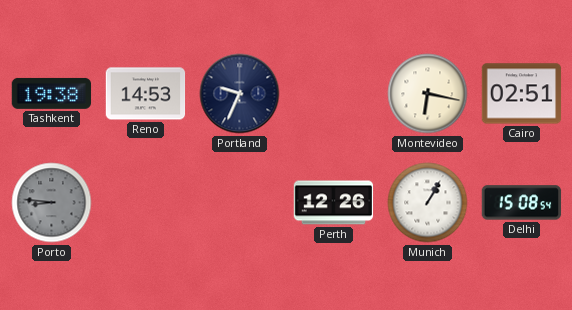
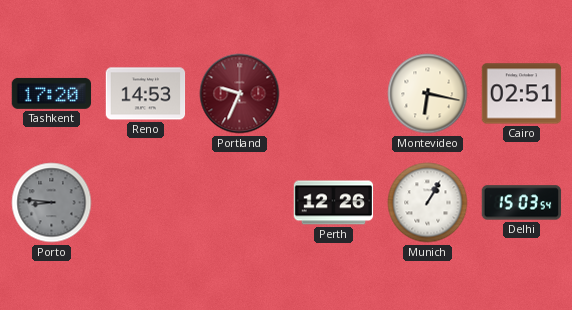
Tashkent: 19:38 -> 17:20 (52, 93)
Portland dial: navy -> burgundy (240, 94)
Delhi: 15:08 -> 15:03 (522, 203)
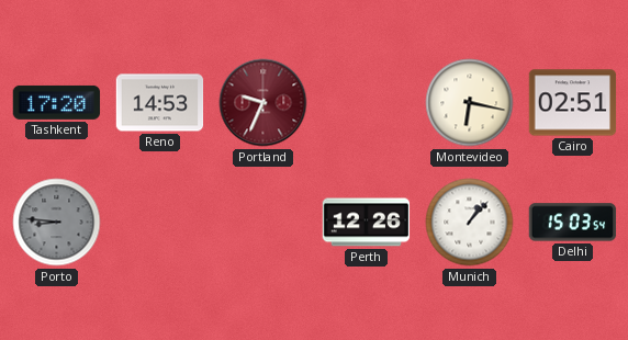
Munich: 1:05 -> 1:07 (470, 223)
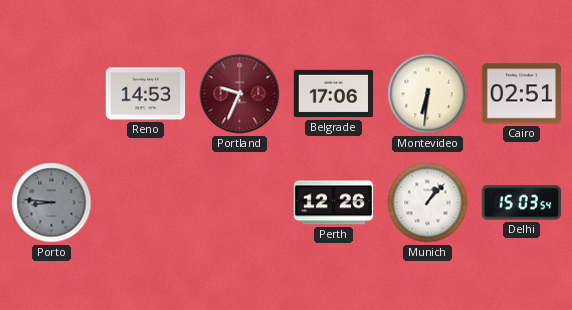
Tashkent: 17:20 -> none (57, 102)
Belgrade: none -> 17:06 (334, 94)
Montevideo: 6:17 -> 6:31 (428, 94)
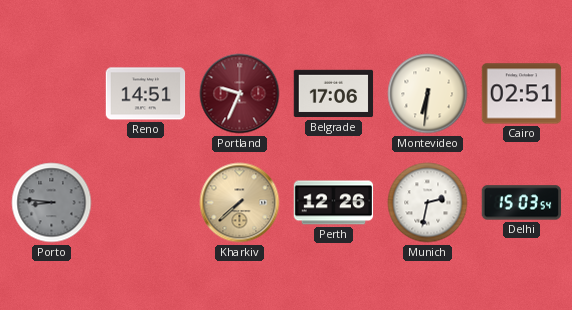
Reno: 14:53 -> 14:51 (146, 94)
Kharkiv: none -> 7:38 (240, 203)
Munich: 1:07 -> 2:32 (428, 203)
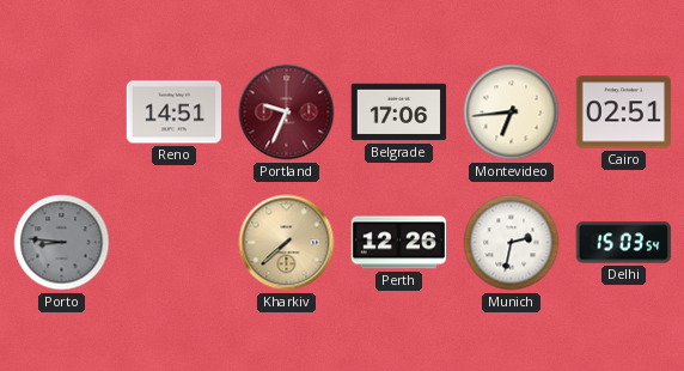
Montevideo: 6:31 -> 6:44 (512, 112)
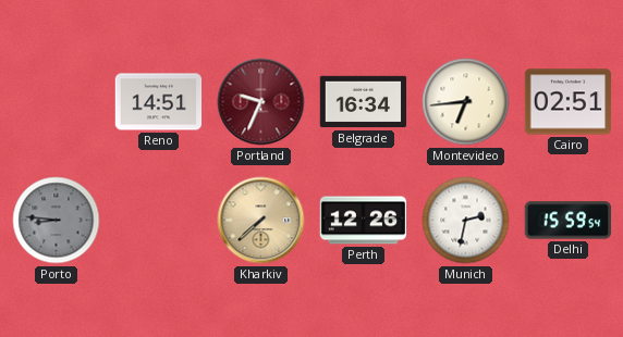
Belgrade: 17:06 -> 16:34 (364, 102)
Delhi: 15:03 -> 15:59 (569, 221)
